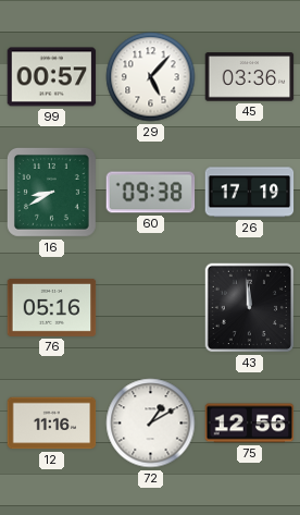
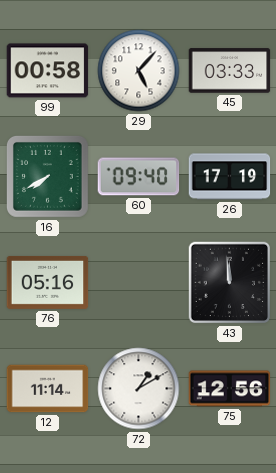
99: 00:57 -> 00:58 (48, 71)
45: 03:36 -> 03:33 (230, 71)
16: 8:40 -> 7:40 (48, 177)
60: 09:38 -> 09:40 (139, 177)
12: 11:16 -> 11:14 (48, 389)
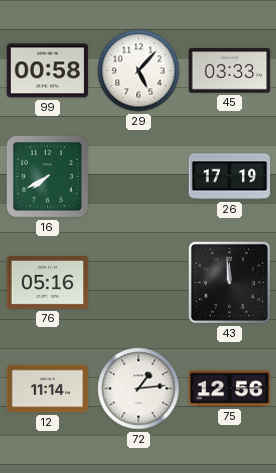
60: 09:40 -> none (139, 177)
72: 1:10 -> 1:14 (139, 389)
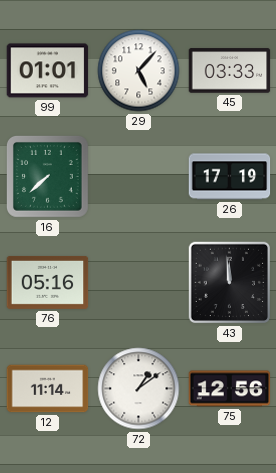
99: 00:58 -> 01:01 (48, 71)
16: 7:40 -> 7:38 (48, 177)
72: 1:14 -> 1:09 (139, 389)
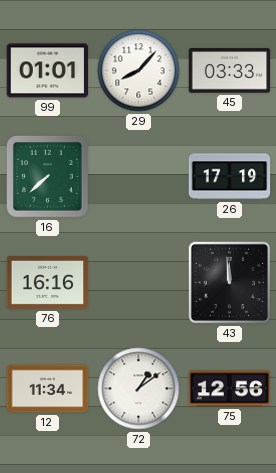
29: 5:07 -> 8:07 (139, 71)
76: 05:16 -> 16:16 (48, 282)
12: 11:14 -> 11:34 (48, 389)
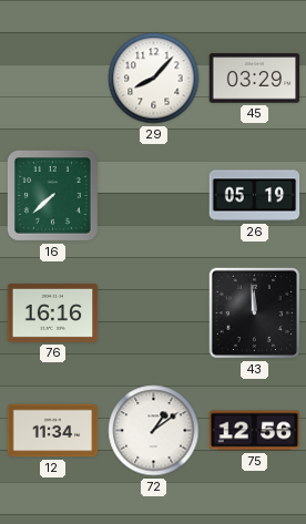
99: 01:01 -> none (48, 71)
45: 03:33 -> 03:29 (255, 79)
26: 17:19 -> 05:19 (255, 196)
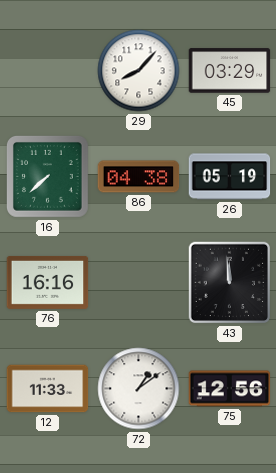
86: none -> 04:38 (139, 177)
12: 11:34 -> 11:33 (48, 389)
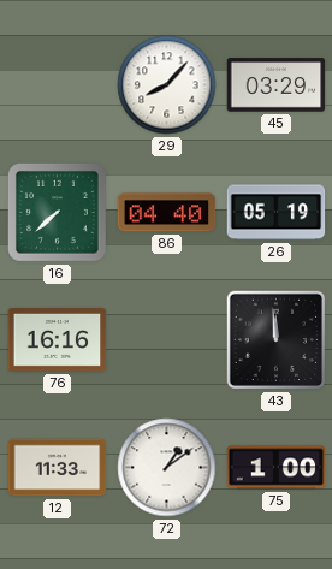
86: 04:38 -> 04:40 (167, 213)
75: 12:56 -> 1:00 (277, 468)
